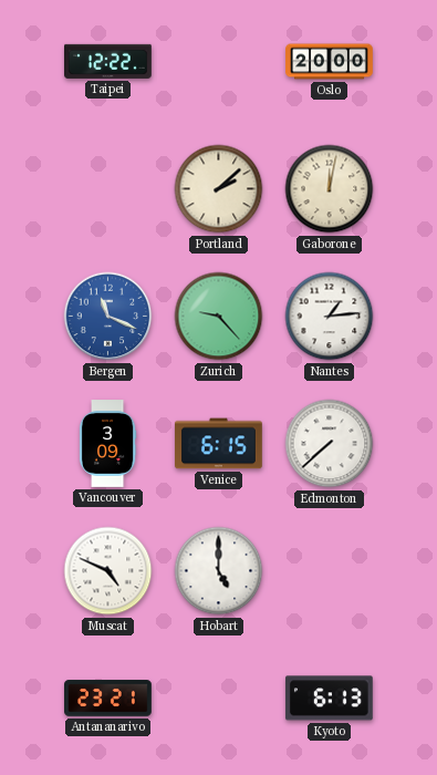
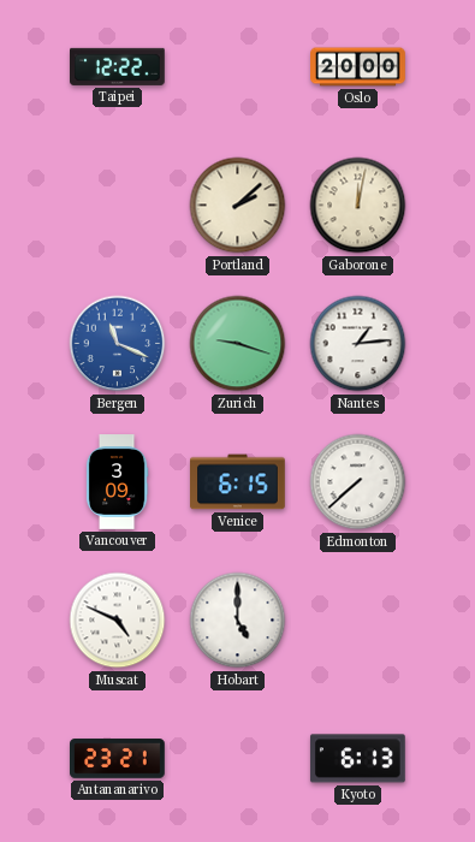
Zurich: 9:23 -> 9:18 (238, 344)
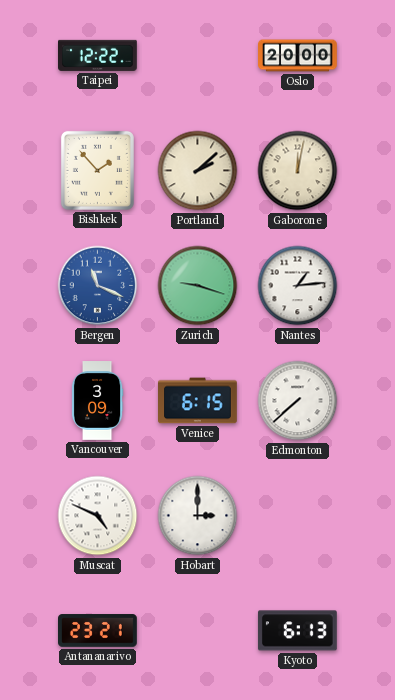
Bishkek: none -> 1:53 (97, 170)
Hobart: 5:00 -> 3:00 (198, 516)
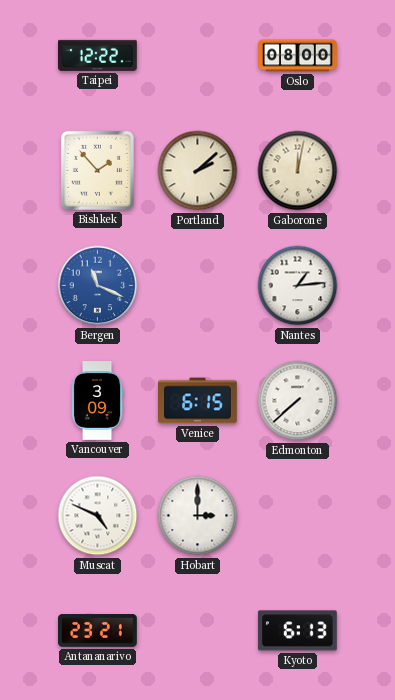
Oslo: 20:00 -> 08:00 (298, 56)
Zurich: 9:18 -> none (198, 286)
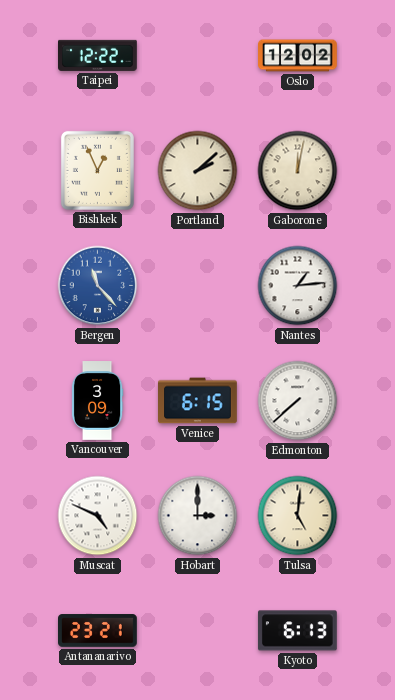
Oslo: 08:00 -> 12:02 (298, 56)
Bishkek: 1:53 -> 12:56 (97, 170)
Bergen: 11:19 -> 11:23 (98, 286)
Tulsa: none -> 5:01 (298, 516)
